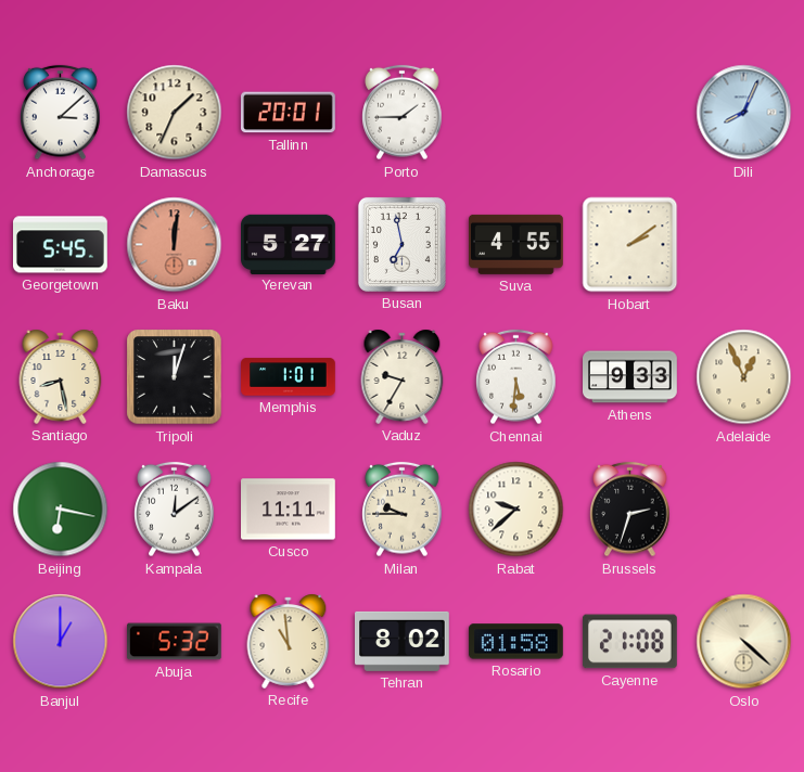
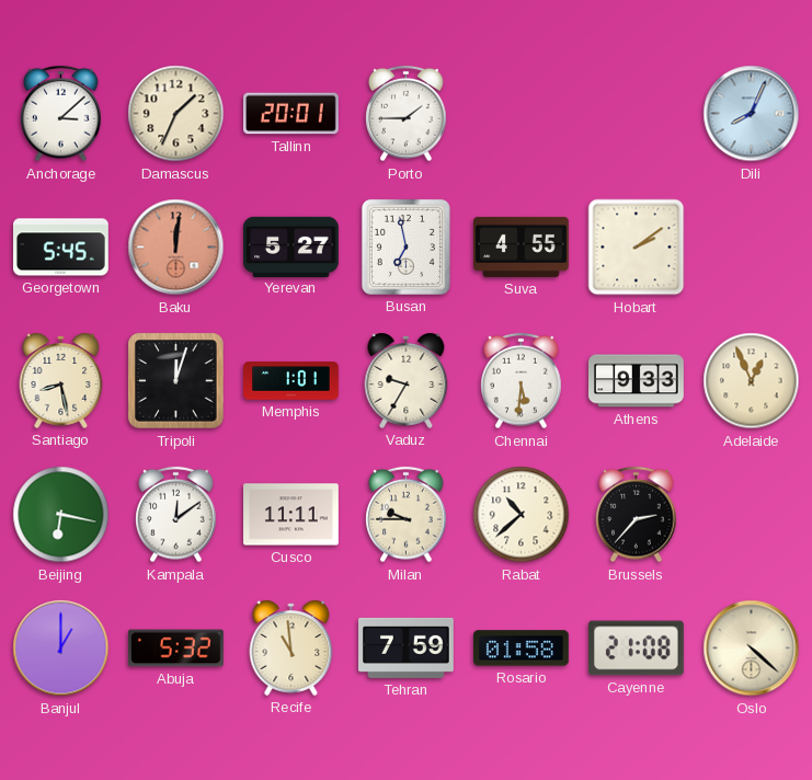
Rabat: 9:38 -> 10:38 (522, 515)
Brussels: 2:33 -> 2:37 (637, 515)
Tehran: 8:02 -> 7:59 (407, 647)
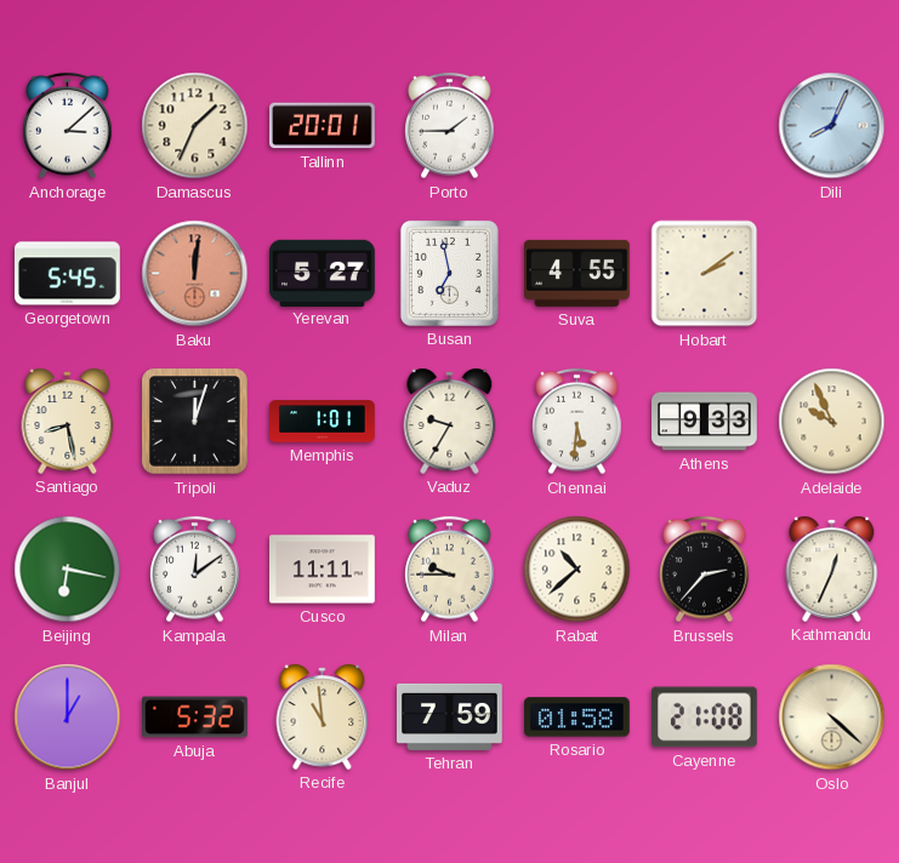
Adelaide: 12:56 -> 9:56 (832, 422)
Kathmandu: none -> 12:34 (832, 568)
